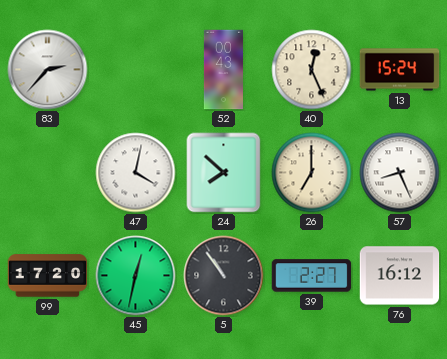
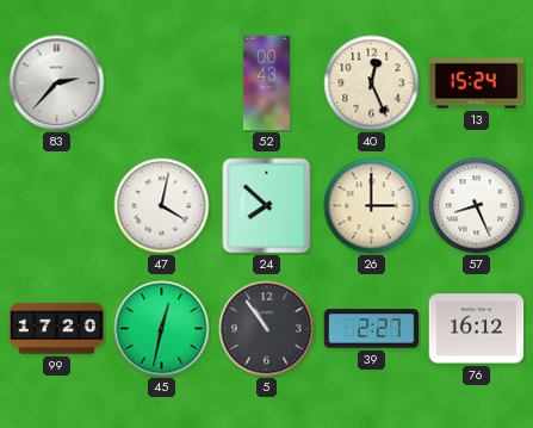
26: 7:00 -> 3:00 (372, 206)
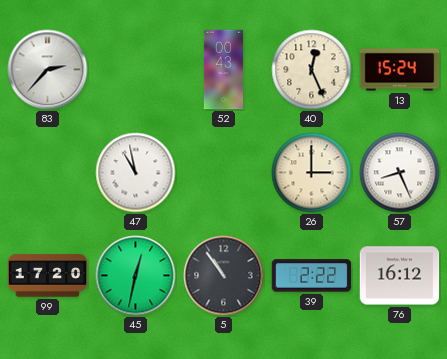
47: 4:02 -> 10:58 (136, 173)
24: 7:52 -> none (267, 206)
39: 2:27 -> 2:22 (312, 276)
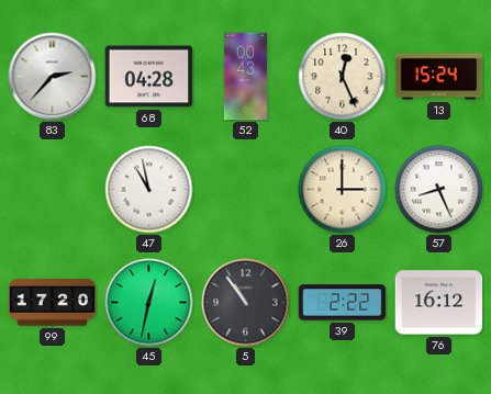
68: none -> 04:28 (149, 77)
